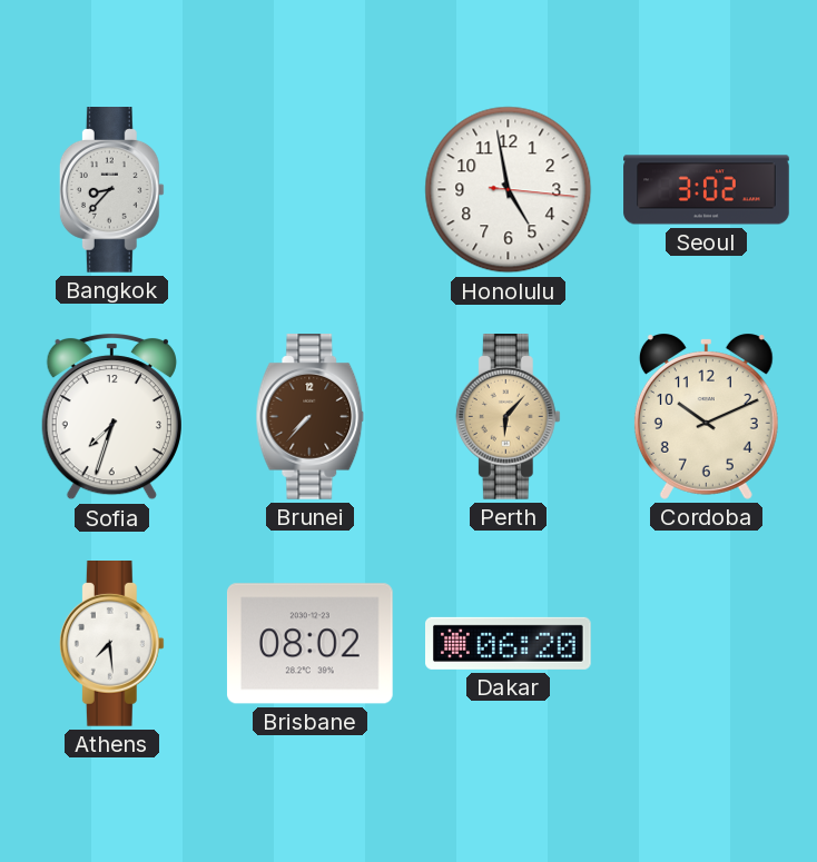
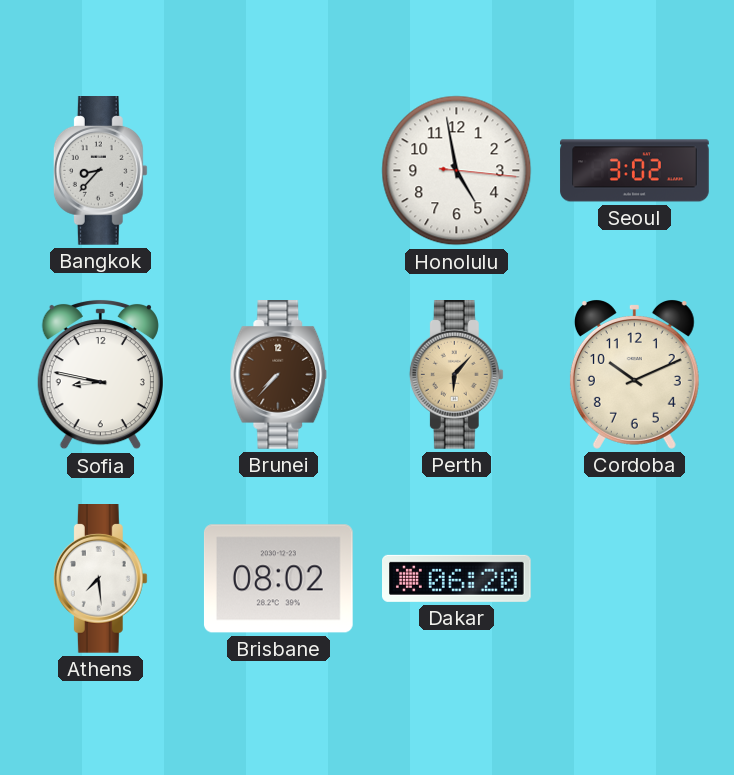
Sofia: 7:33 -> 8:47 (100, 374)
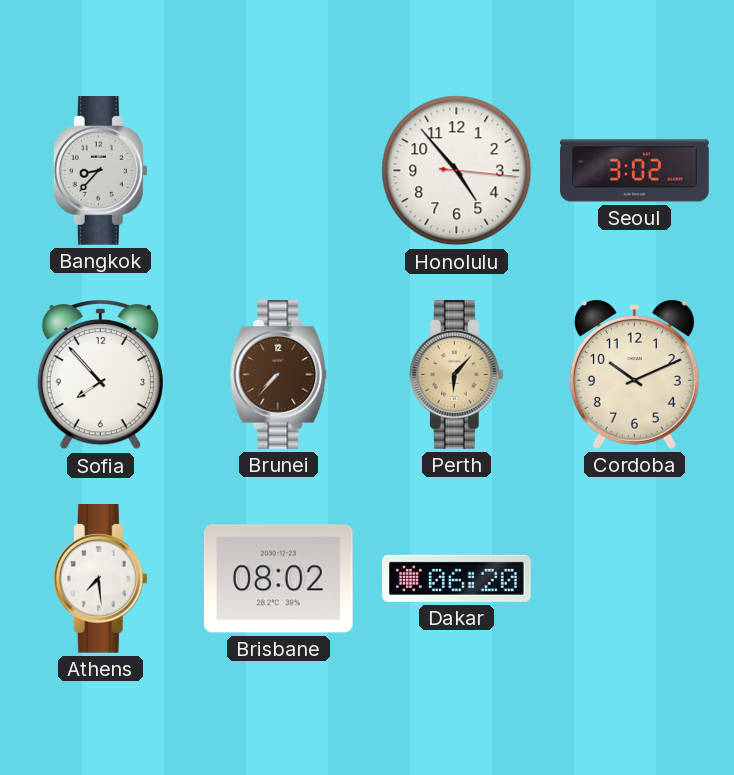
Honolulu: 4:58 -> 4:53 (457, 171)
Sofia: 8:47 -> 7:53 (100, 374)
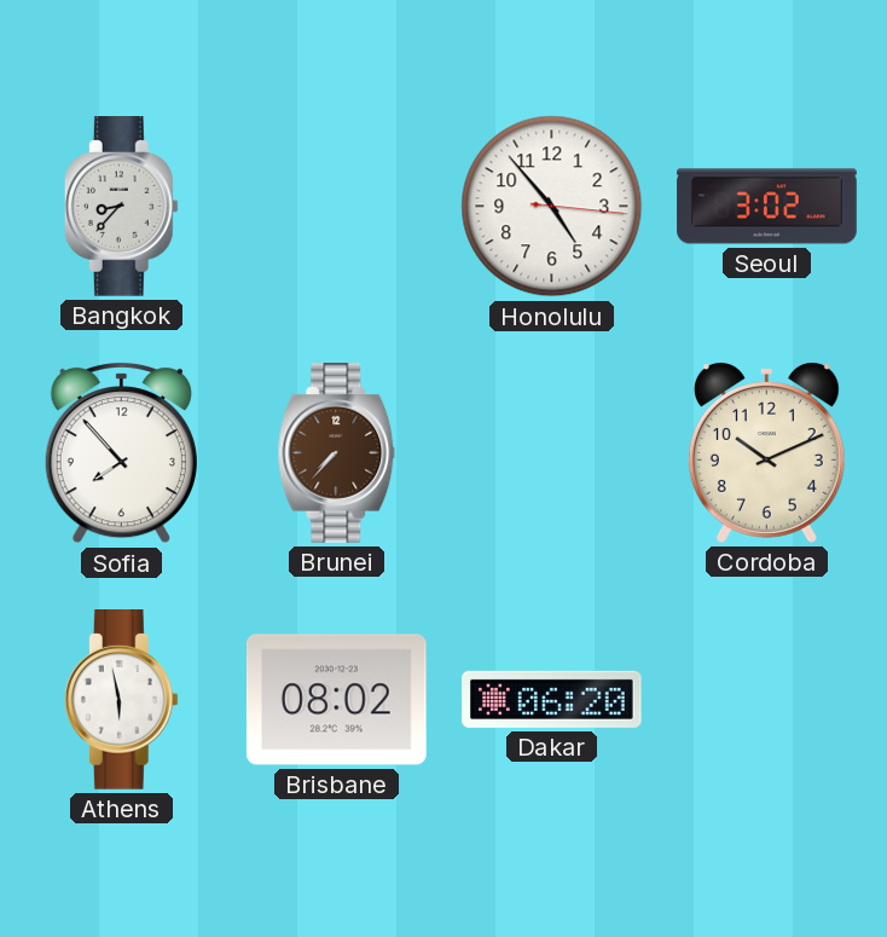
Perth: 6:07 -> none (456, 375)
Athens: 7:29 -> 5:58 (121, 700)
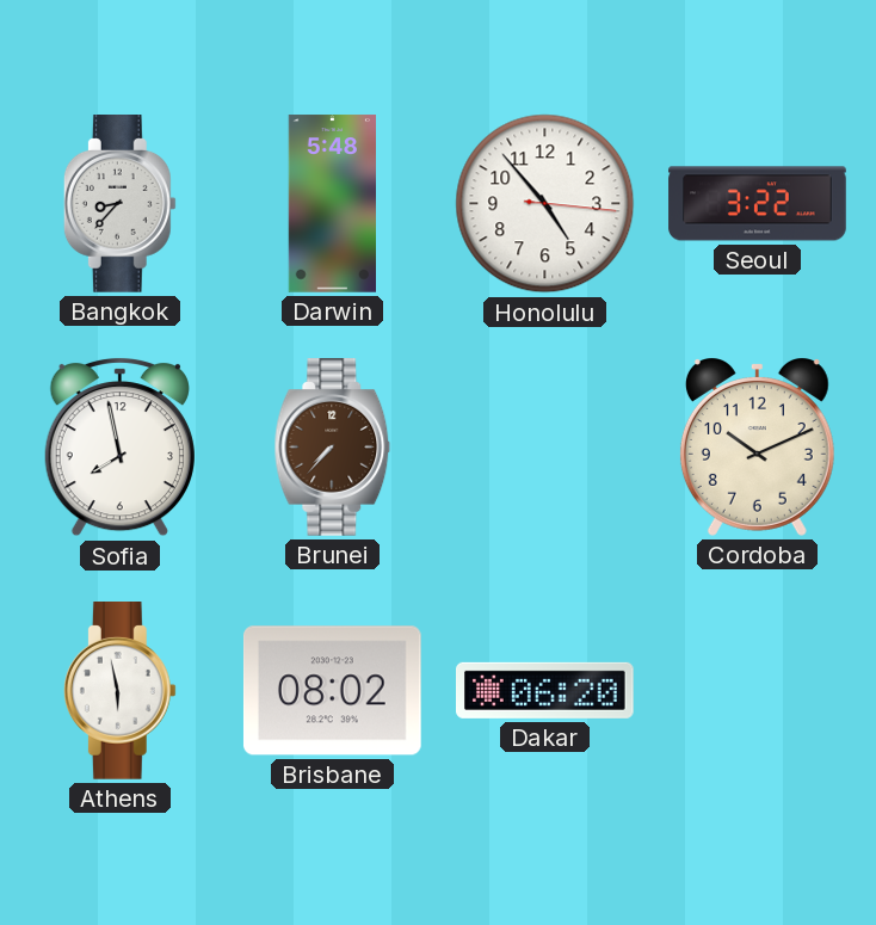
Darwin: none -> 5:48 (332, 204)
Seoul: 3:02 -> 3:22 (758, 204)
Sofia: 7:53 -> 7:58 (119, 446)
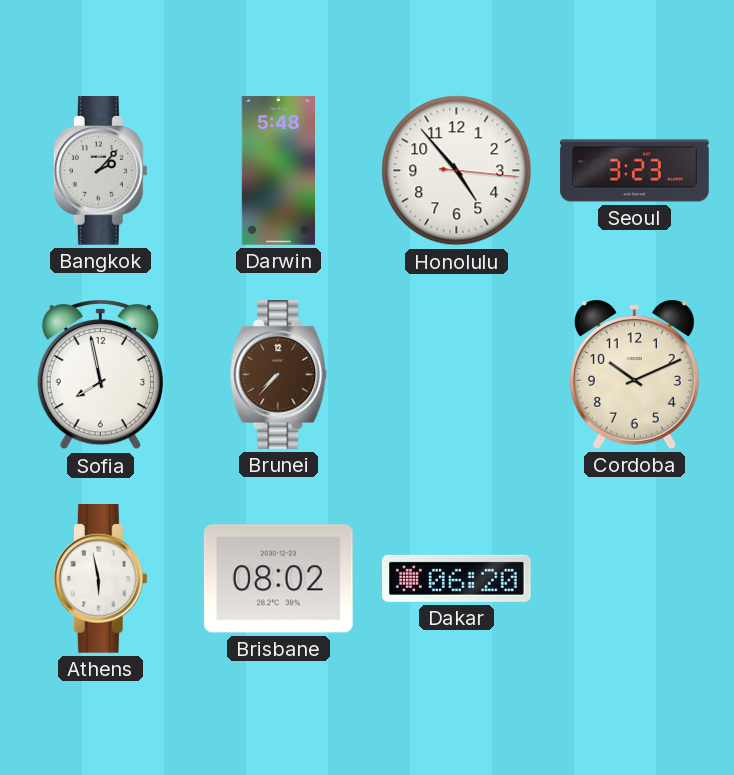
Bangkok: 8:37 -> 2:07 (100, 171)
Seoul: 3:22 -> 3:23 (635, 171)
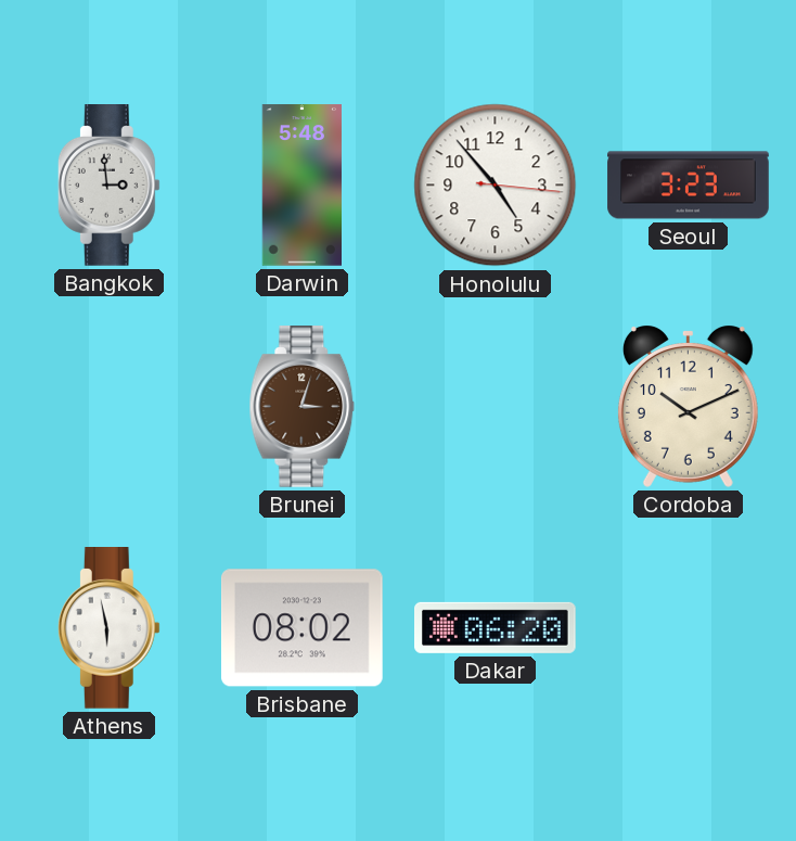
Bangkok: 2:07 -> 2:59 (108, 186)
Sofia: 7:58 -> none (100, 374)
Brunei: 7:37 -> 3:03 (303, 407)
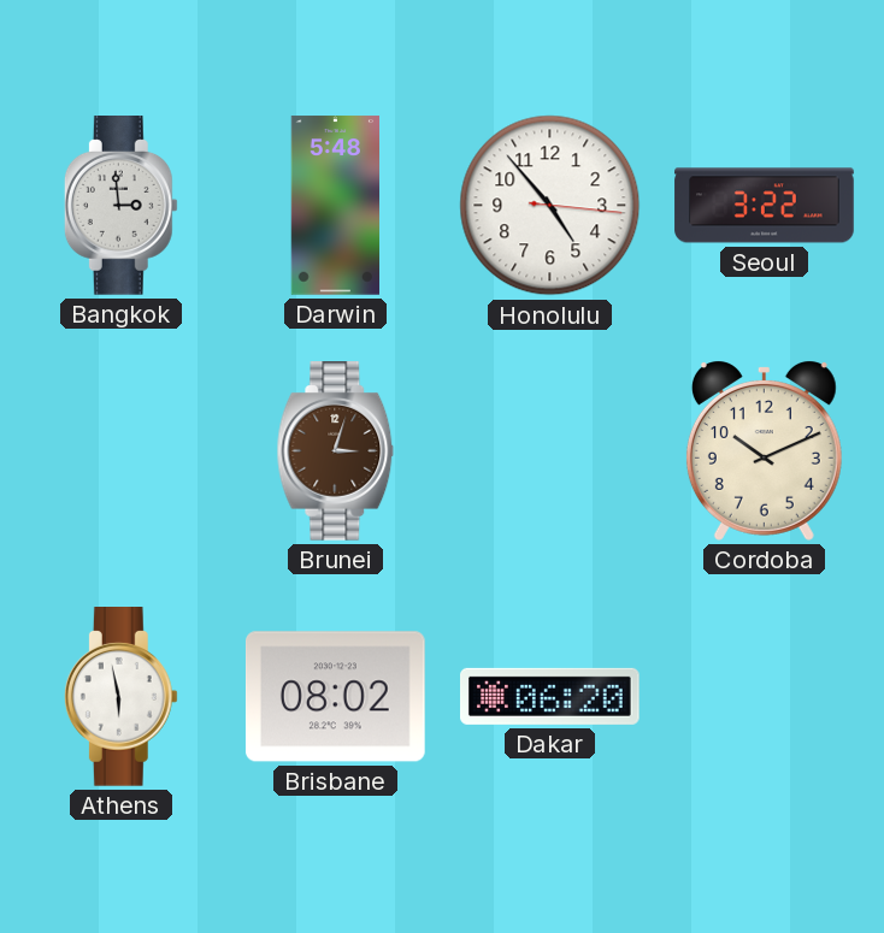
Seoul: 3:23 -> 3:22 (765, 206)
